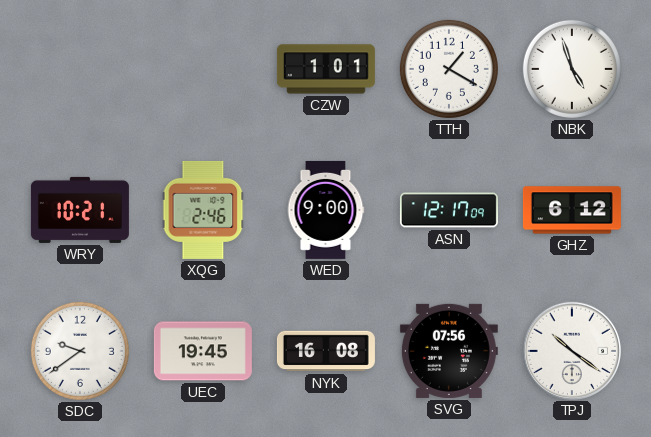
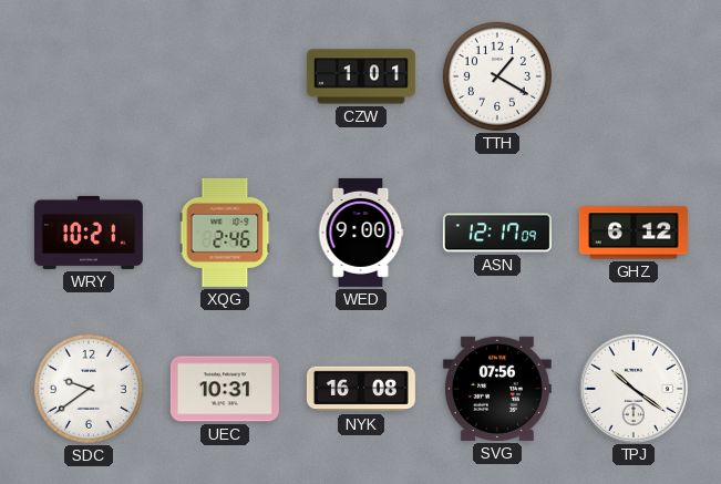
NBK: 4:57 -> none (572, 69)
UEC: 19:45 -> 10:31 (225, 389)
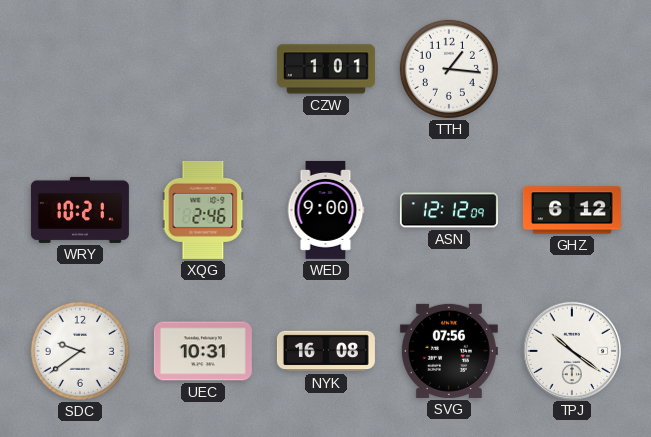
TTH: 1:20 -> 1:16 (449, 69)
ASN: 12:17 -> 12:12 (449, 210)
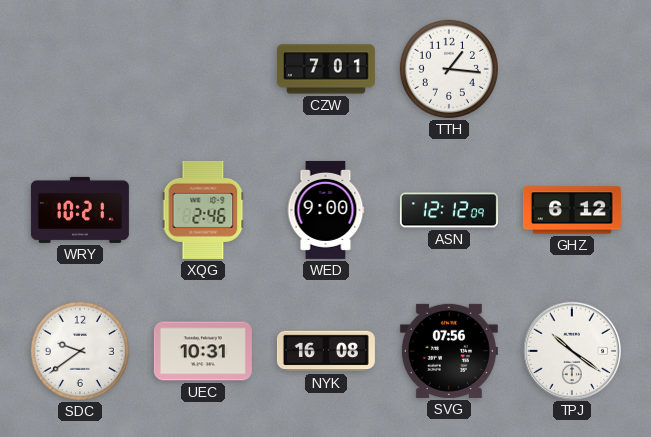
CZW: 1:01 -> 7:01 (326, 69)
